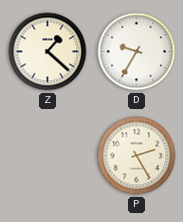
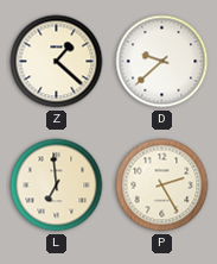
D: 9:35 -> 9:38 (162, 62)
L: none -> 6:59 (57, 186)
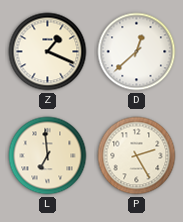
Z: 1:22 -> 1:19 (48, 52)
D: 9:38 -> 12:38 (137, 52)
